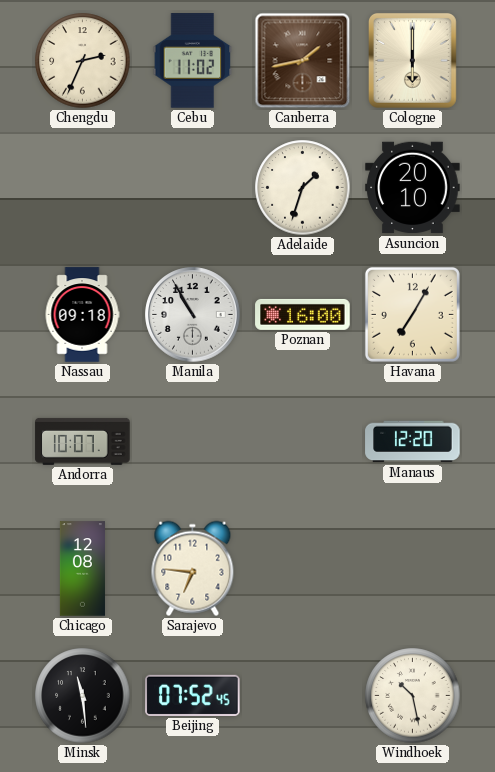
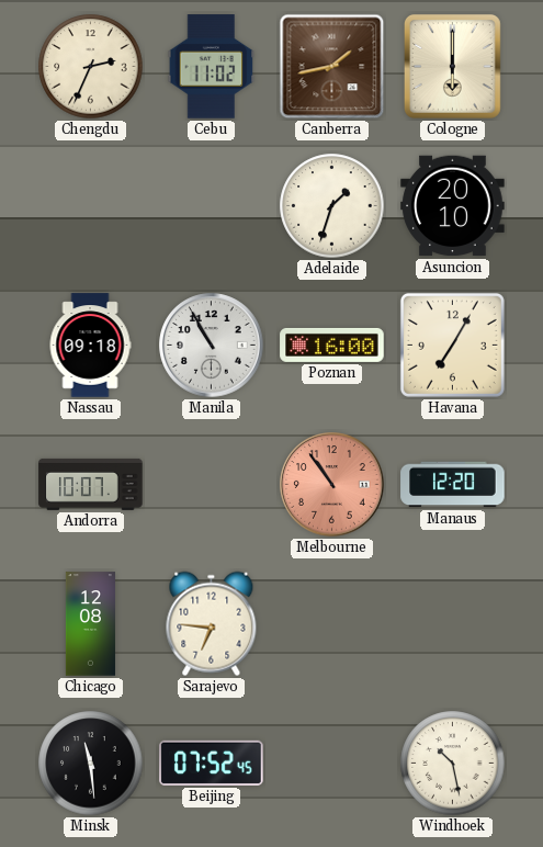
Melbourne: none -> 10:54 (332, 485)
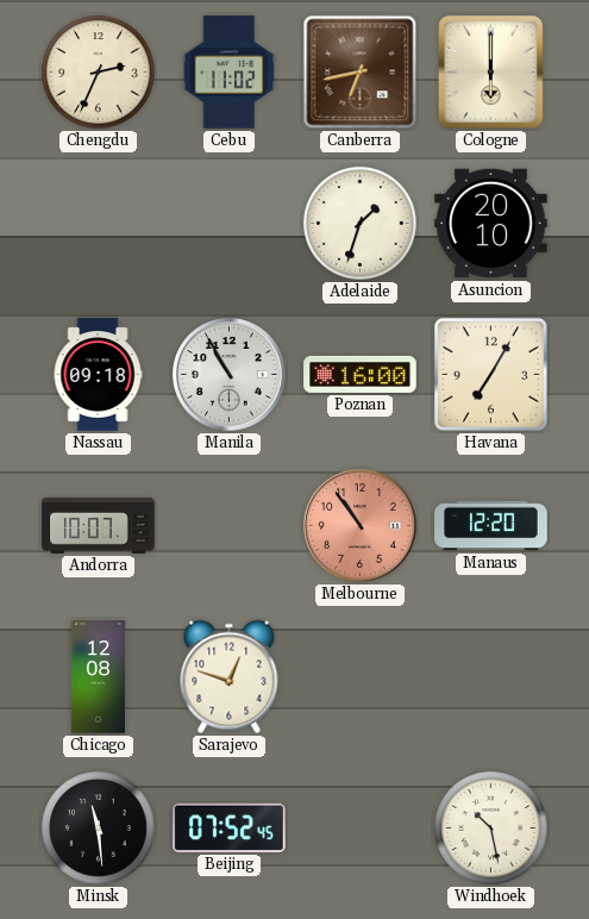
Canberra: 1:43 -> 6:43 (361, 73)
Sarajevo: 6:46 -> 12:48 (230, 677)
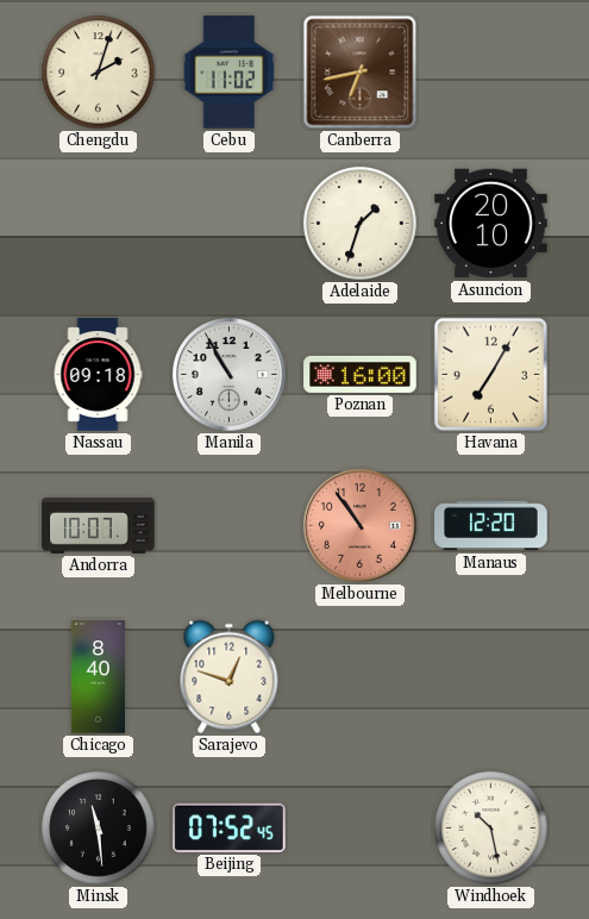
Chengdu: 2:34 -> 2:03 (99, 73)
Cologne: 6:00 -> none (490, 71)
Chicago: 12:08 -> 8:40 (98, 677)
